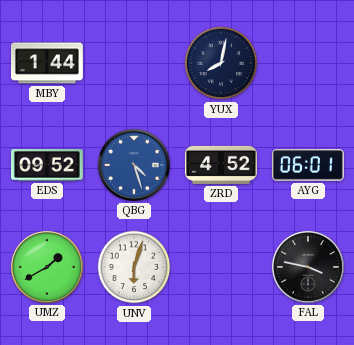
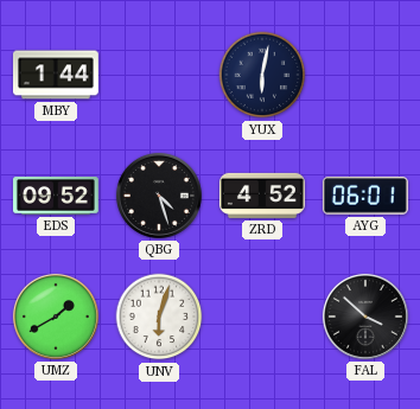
YUX: 8:02 -> 6:02 (262, 75)
QBG dial: blue -> black (159, 196)
FAL: 3:47 -> 3:52 (365, 317)
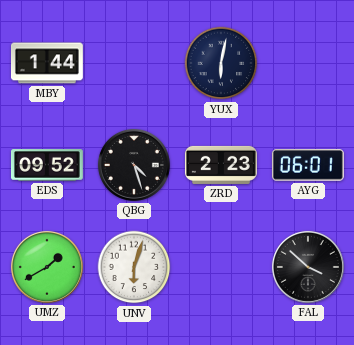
ZRD: 4:52 -> 2:23 (221, 165)
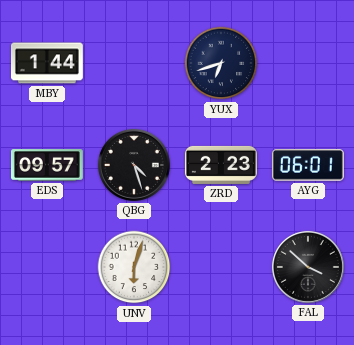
YUX: 6:02 -> 6:42 (221, 63)
EDS: 09:52 -> 09:57 (47, 165)
UMZ: 1:40 -> none (47, 267)
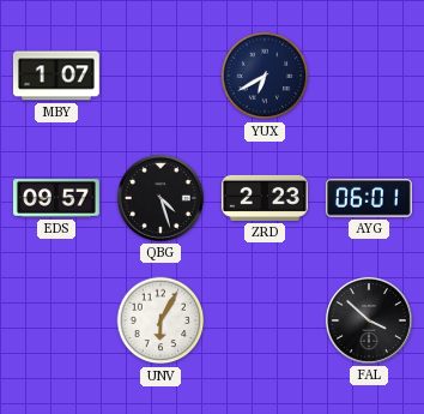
MBY: 1:44 -> 1:07 (56, 76)
YUX: 6:42 -> 6:40 (265, 76)
UNV: 6:03 -> 6:05 (160, 320)
